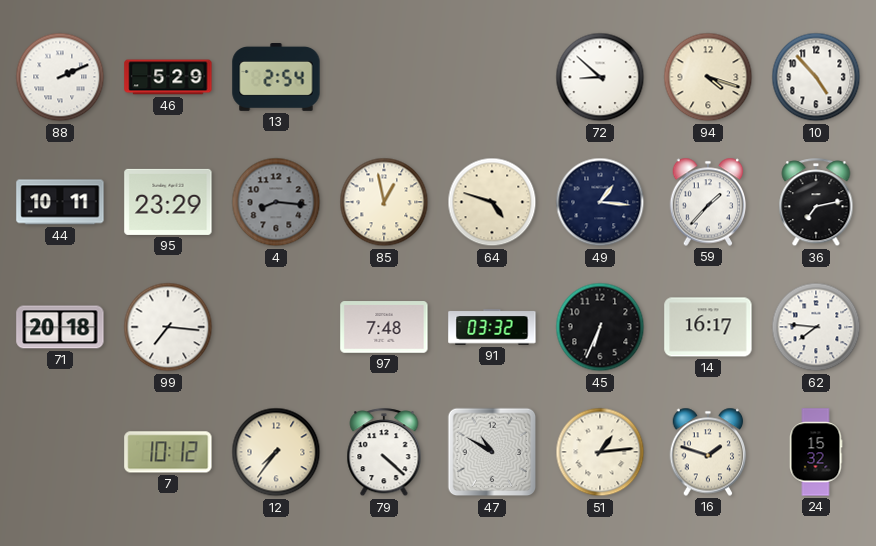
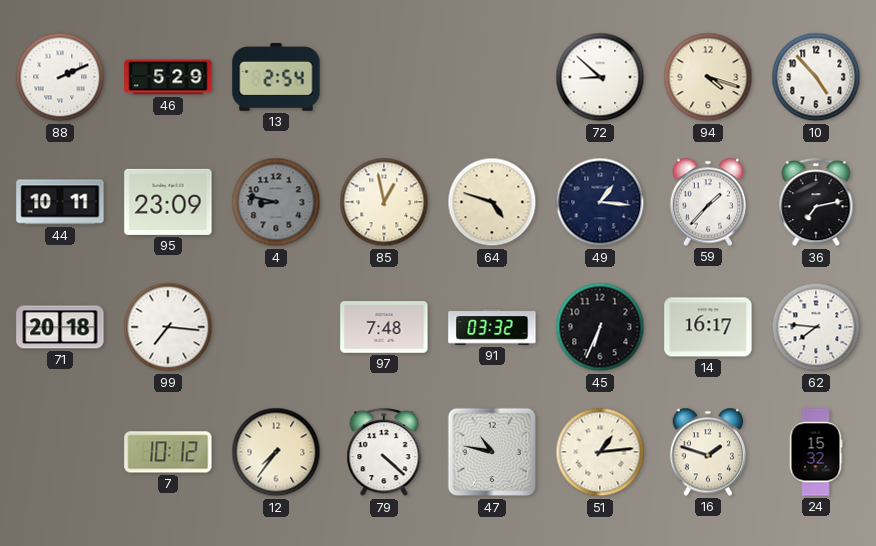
95: 23:29 -> 23:09 (168, 202)
4: 8:16 -> 8:47 (276, 202)
47: 10:50 -> 10:47 (492, 452)
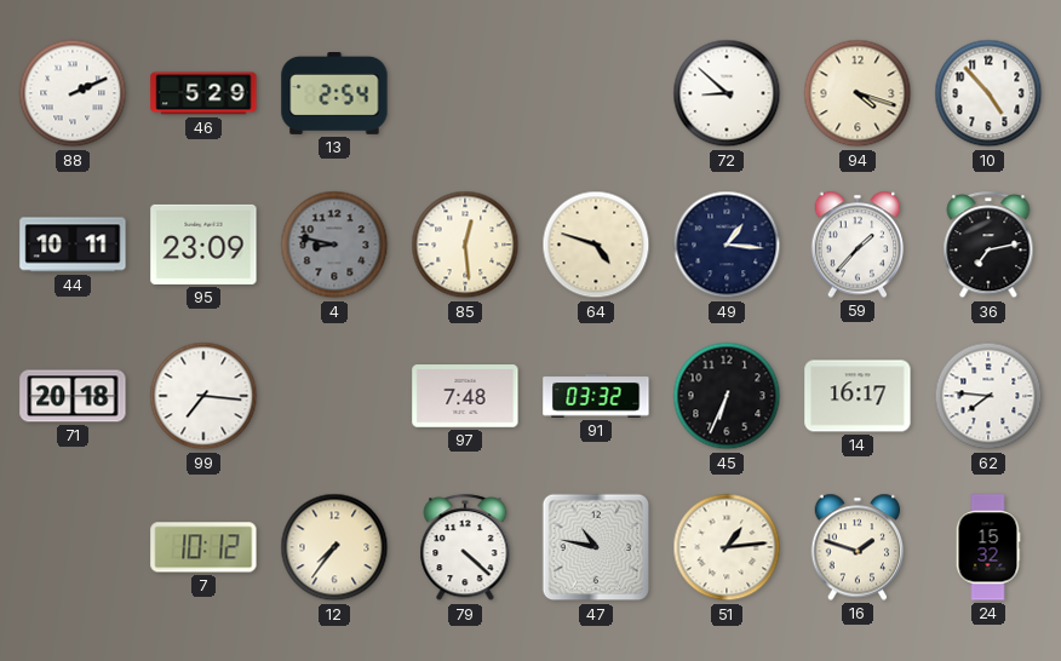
85: 12:58 -> 12:29 (465, 245)
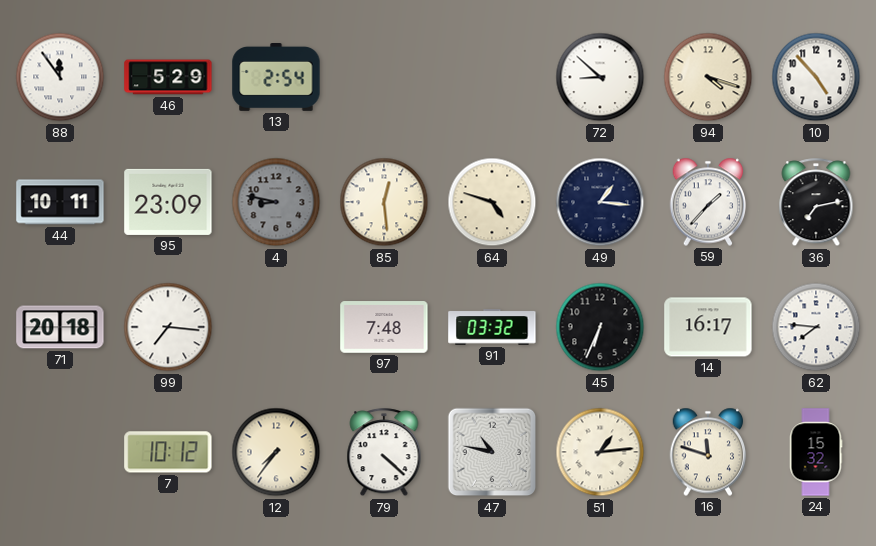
88: 2:11 -> 11:54 (60, 77)
16: 1:48 -> 11:48 (708, 452)
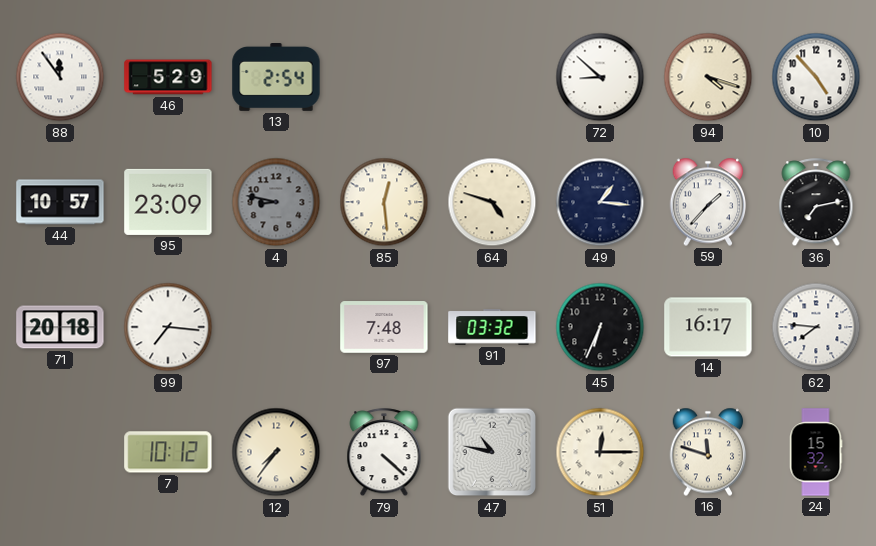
44: 10:11 -> 10:57 (60, 202)
51: 1:14 -> 12:15 (600, 452)
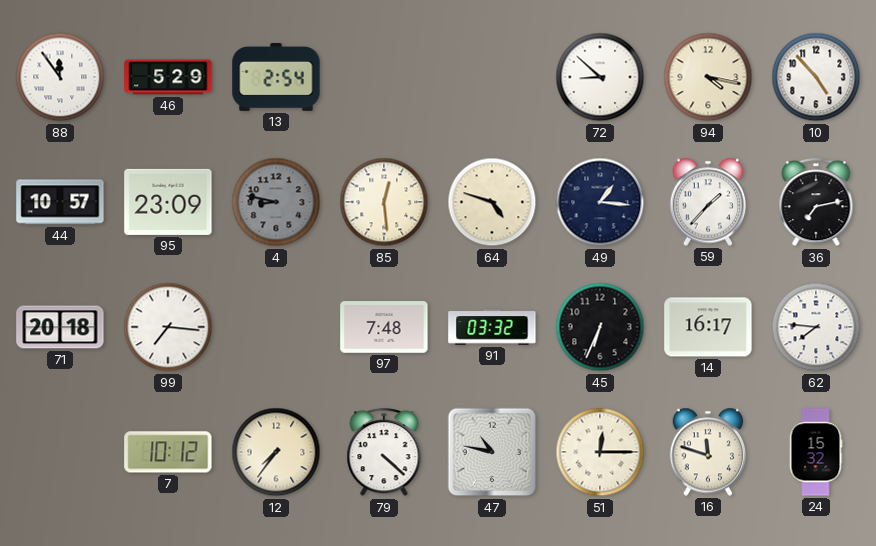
94: 4:18 -> 4:17 (708, 77)
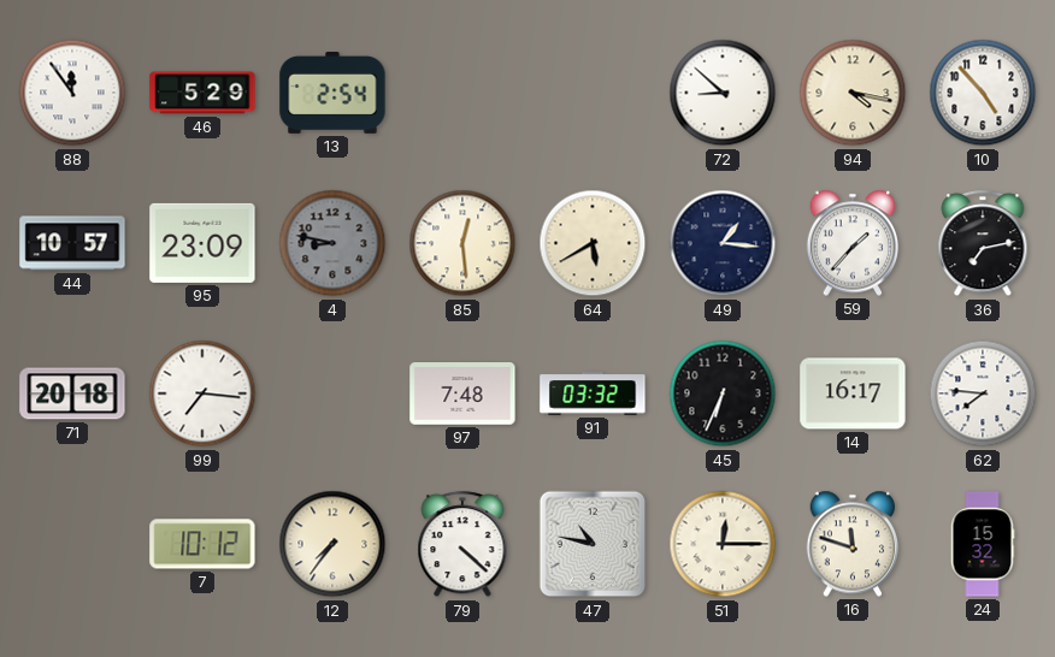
64: 4:48 -> 5:40 (593, 243)
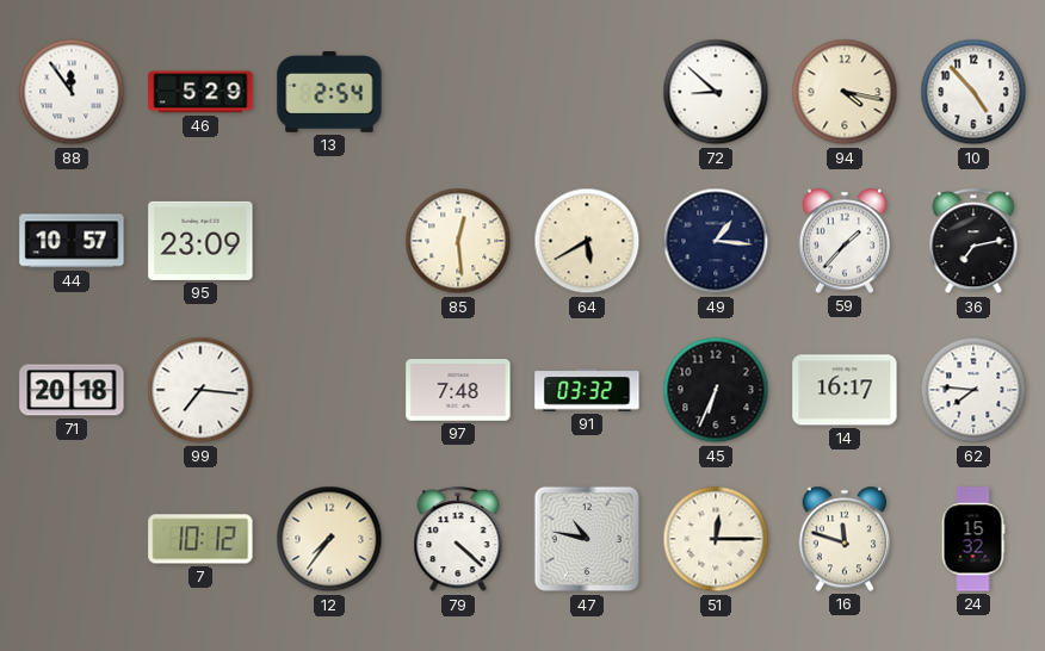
4: 8:47 -> none (332, 243)
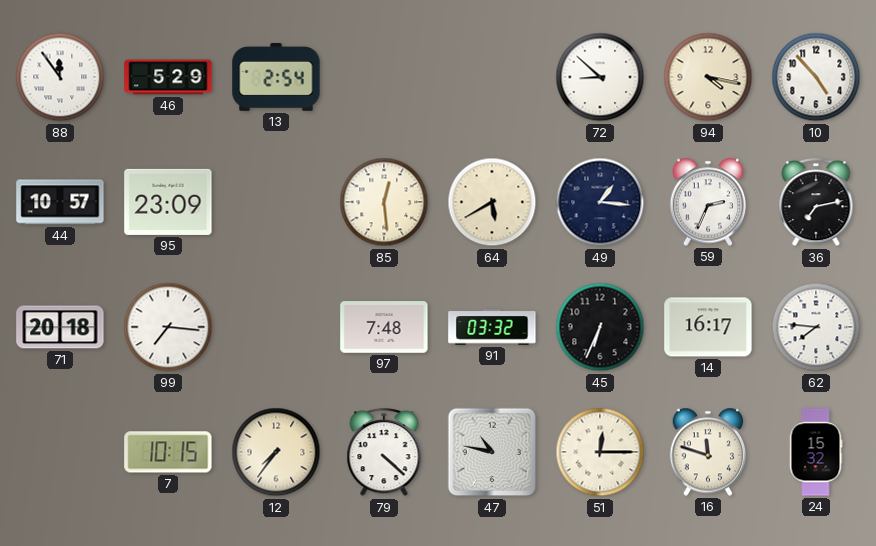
59: 1:37 -> 2:34 (708, 202)
7: 10:12 -> 10:15 (168, 452)
